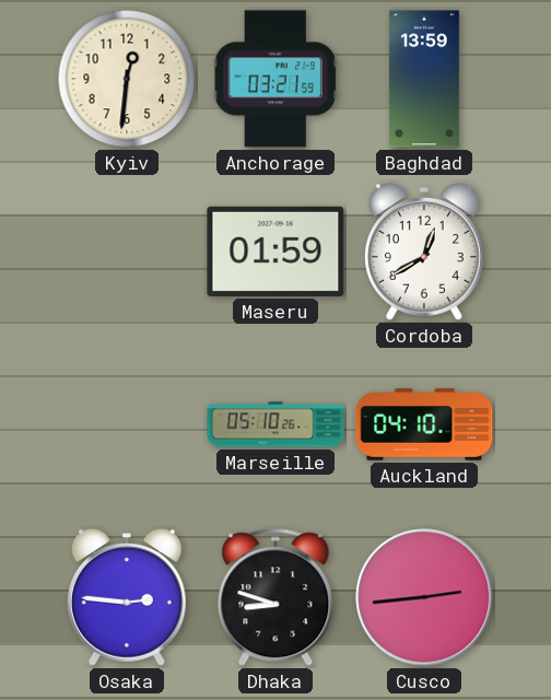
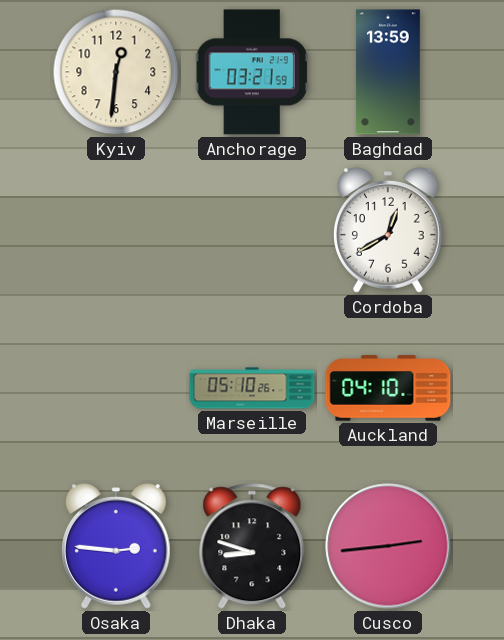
Maseru: 01:59 -> none (275, 252)
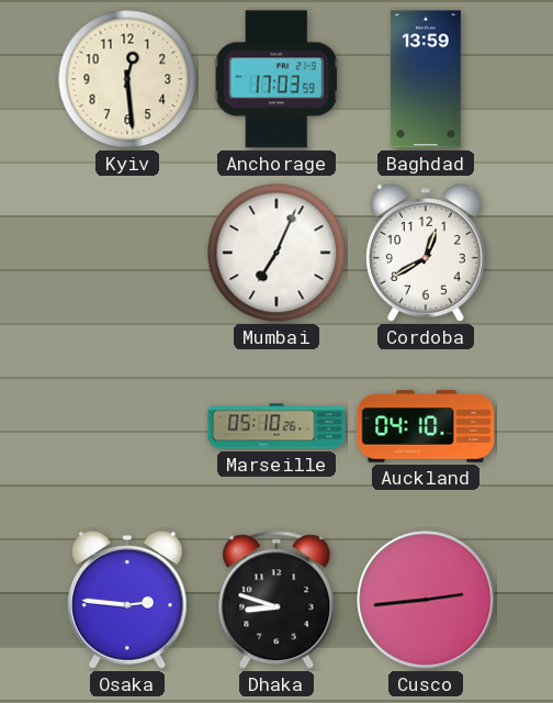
Kyiv: 12:31 -> 12:29 (127, 79)
Anchorage: 03:21 -> 17:03 (276, 79)
Mumbai: none -> 7:04 (276, 253)
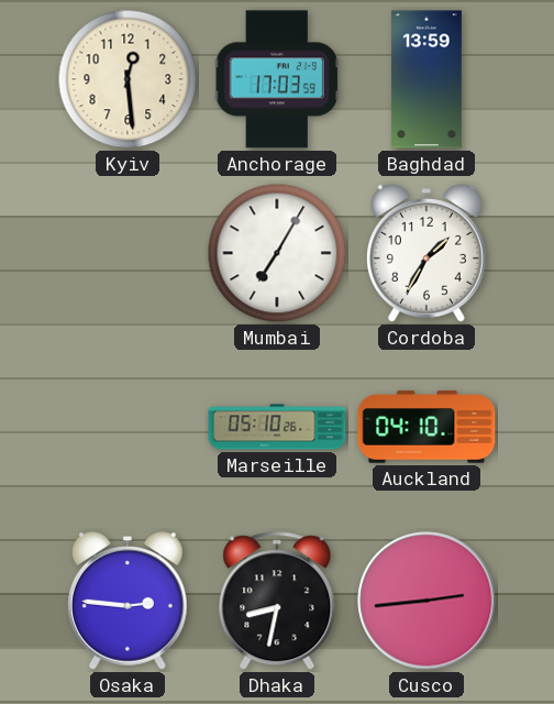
Mumbai: 7:04 -> 7:05 (277, 253)
Cordoba: 12:40 -> 1:35 (428, 253)
Dhaka: 8:48 -> 8:32 (277, 602)
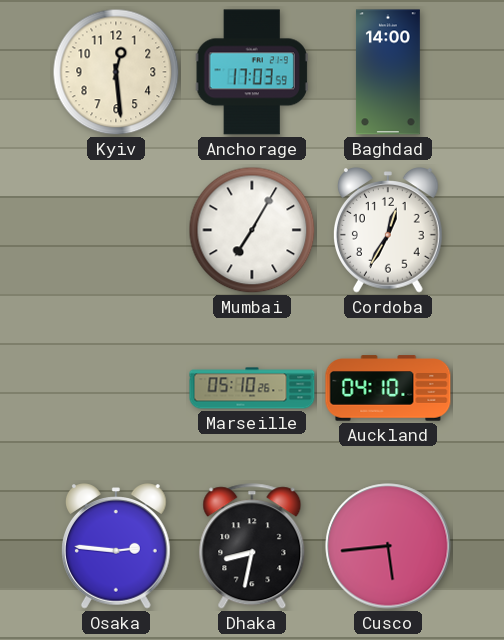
Baghdad: 13:59 -> 14:00 (388, 72)
Cordoba: 1:35 -> 12:35 (389, 230)
Cusco: 2:44 -> 5:44 (388, 546)
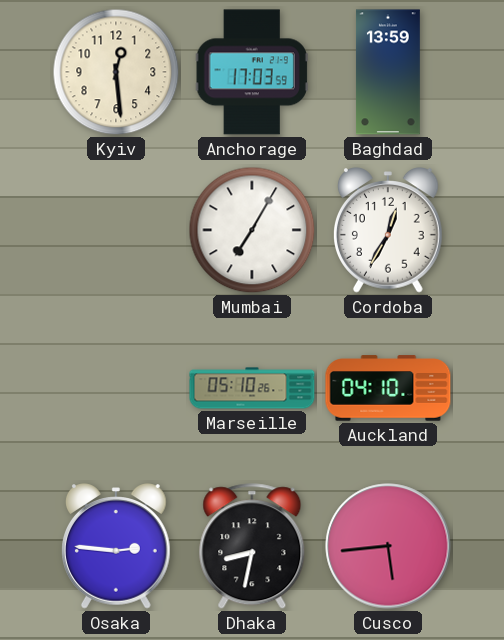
Baghdad: 14:00 -> 13:59 (388, 72)
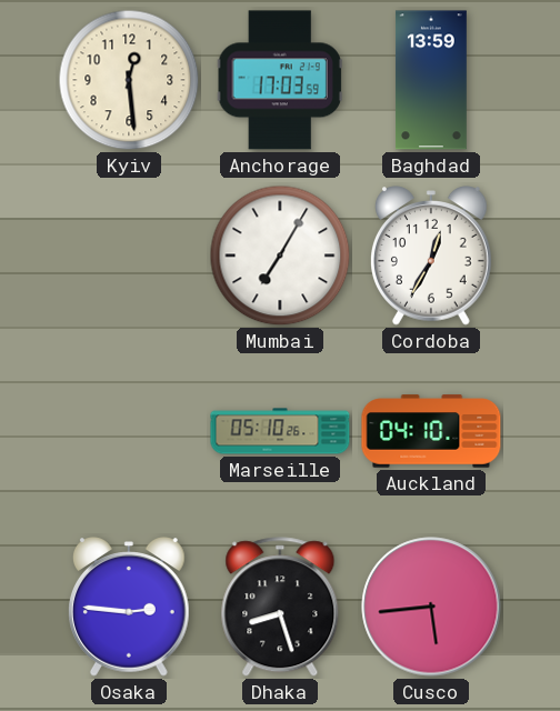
Dhaka: 8:32 -> 8:27 (280, 608)
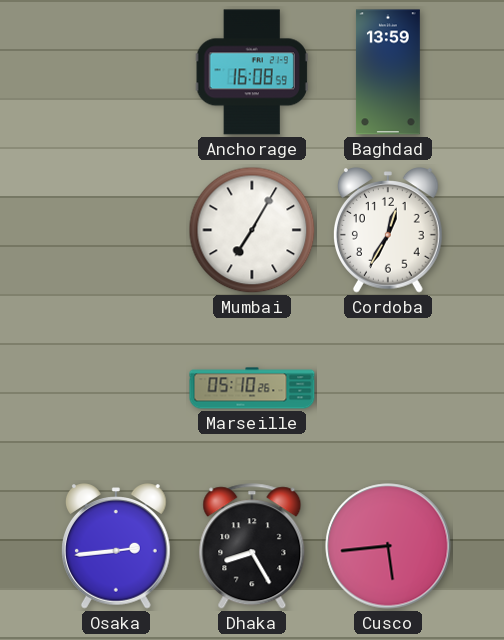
Kyiv: 12:29 -> none (129, 80)
Anchorage: 17:03 -> 16:08 (252, 72)
Auckland: 04:10 -> none (431, 431)
Osaka: 2:46 -> 2:44 (117, 546)
Dhaka: 8:27 -> 8:25 (252, 547)
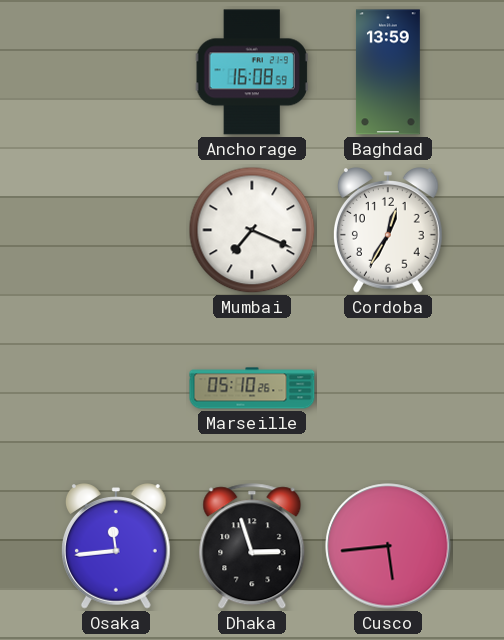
Mumbai: 7:05 -> 7:19 (252, 230)
Osaka: 2:44 -> 11:44 (117, 546)
Dhaka: 8:25 -> 2:57 (252, 547)
